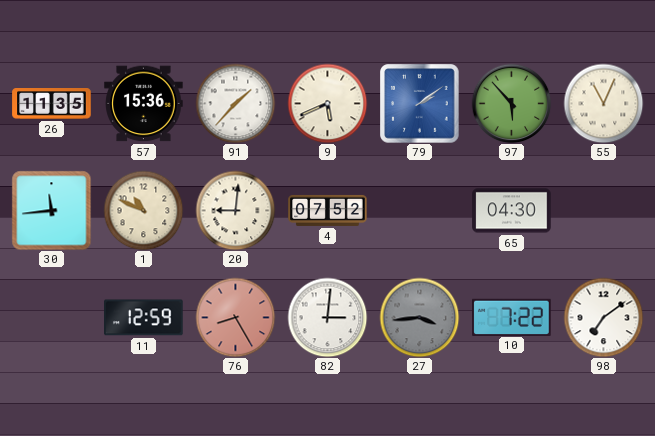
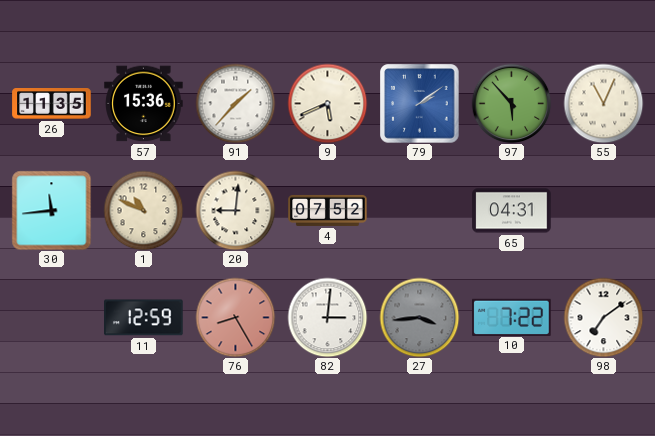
65: 04:30 -> 04:31 (512, 211)
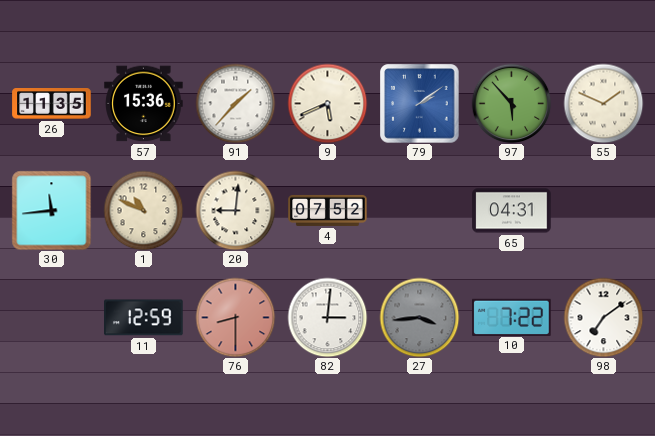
55: 11:04 -> 1:49 (603, 103)
76: 8:25 -> 8:30 (235, 317)
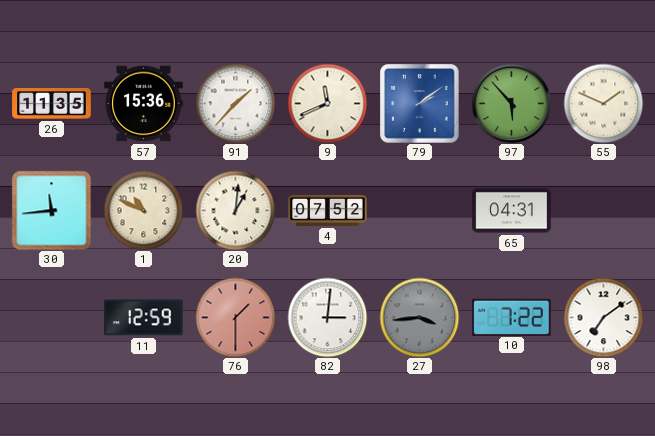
9: 5:41 -> 11:41 (327, 103)
20: 9:01 -> 1:01 (235, 210)
76: 8:30 -> 1:30 (235, 317)
